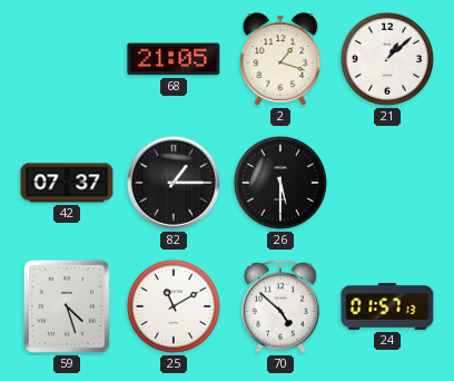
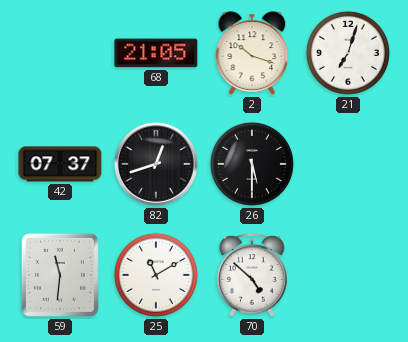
2: 1:18 -> 10:18 (252, 53)
21: 1:08 -> 7:03 (348, 53)
82: 1:15 -> 12:42 (156, 164)
59: 4:27 -> 11:31 (60, 275)
24: 01:57 -> none (387, 307)
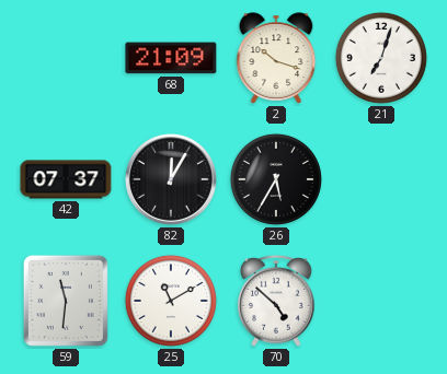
68: 21:05 -> 21:09 (171, 58)
82: 12:42 -> 12:05 (171, 179)
26: 5:30 -> 5:35 (276, 179)
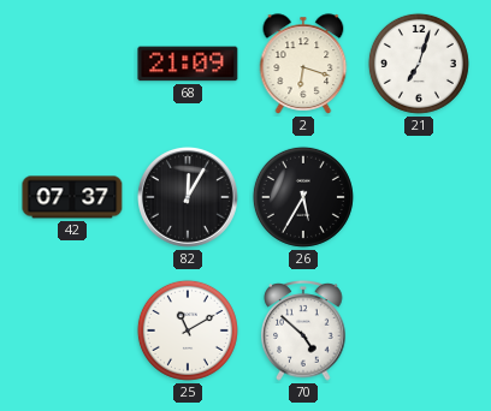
2: 10:18 -> 6:18 (303, 64)
59: 11:31 -> none (66, 301)
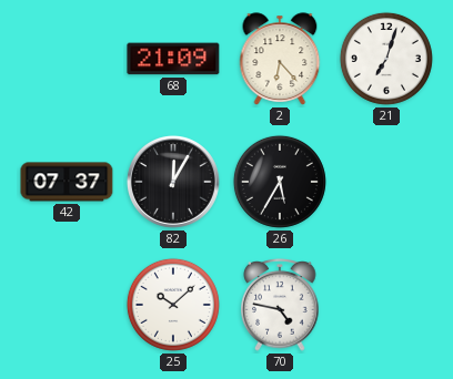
2: 6:18 -> 6:23 (280, 59)
25: 11:10 -> 10:08 (173, 305)
70: 4:52 -> 4:47 (280, 306)
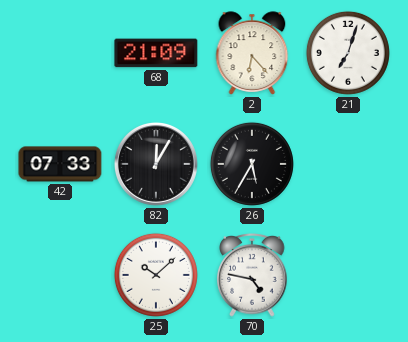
42: 07:37 -> 07:33 (60, 164)
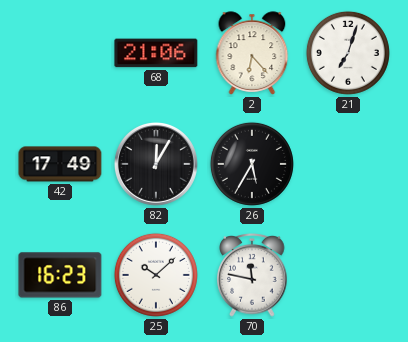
68: 21:09 -> 21:06 (156, 53)
42: 07:33 -> 17:49 (60, 164)
86: none -> 16:23 (60, 275)
70: 4:47 -> 11:47 (252, 276)
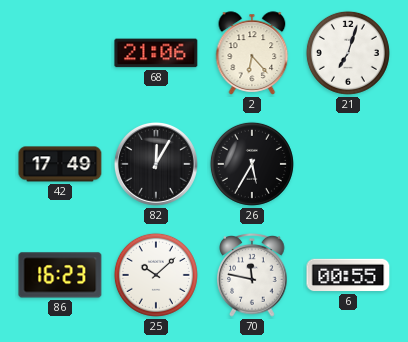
6: none -> 00:55 (348, 275)
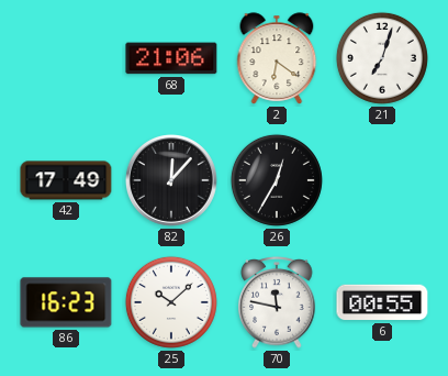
2: 6:23 -> 6:21 (277, 58)
82: 12:05 -> 12:07 (171, 180)
26: 5:35 -> 12:35 (277, 180)
